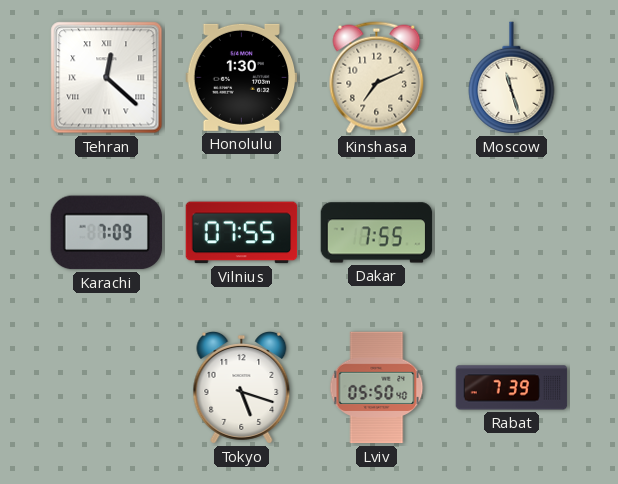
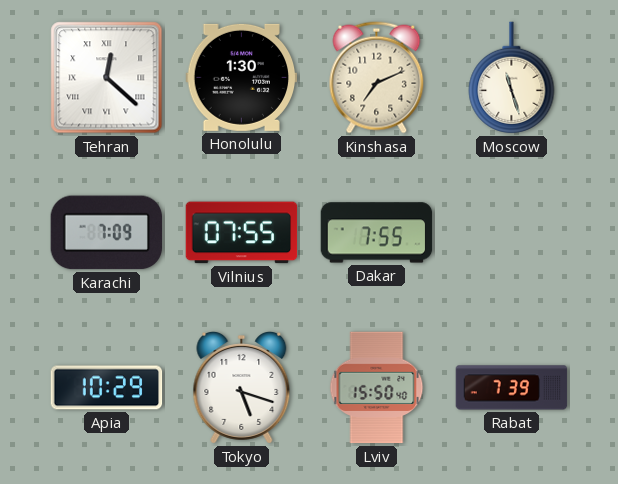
Apia: none -> 10:29 (107, 388)
Lviv: 05:50 -> 15:50 (377, 388)
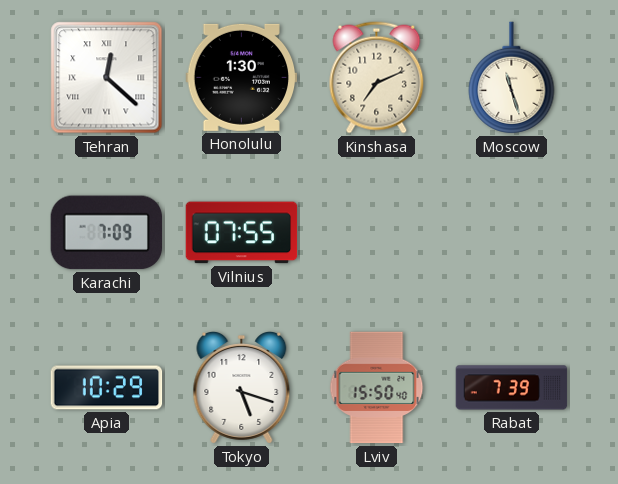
Dakar: 7:55 -> none (377, 233)
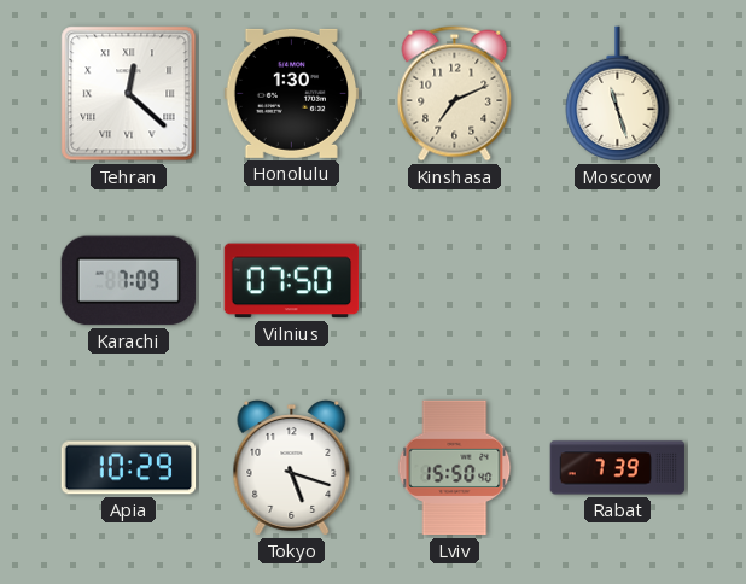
Vilnius: 07:55 -> 07:50 (292, 281)
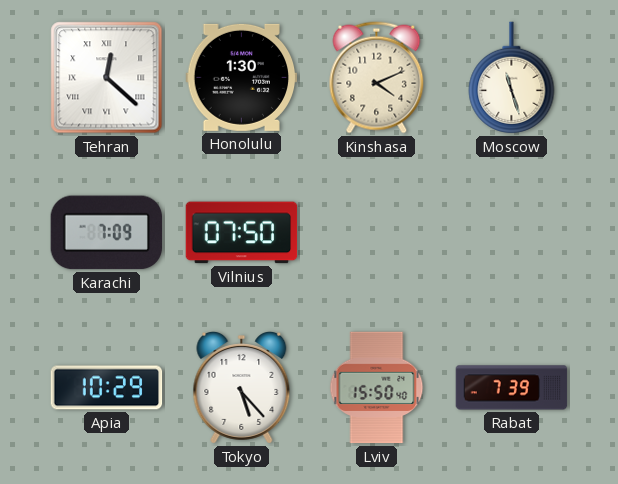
Kinshasa: 7:11 -> 4:11 (377, 78)
Tokyo: 5:18 -> 5:23 (242, 388)
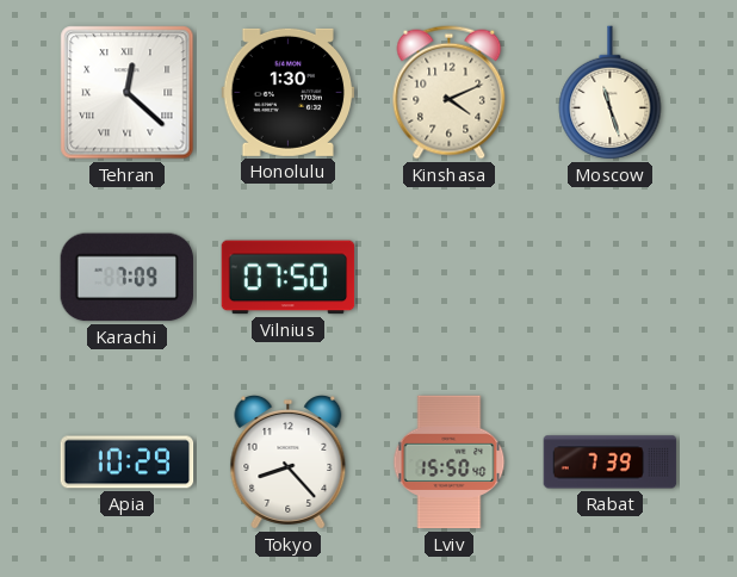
Tokyo: 5:23 -> 8:23 (289, 463)
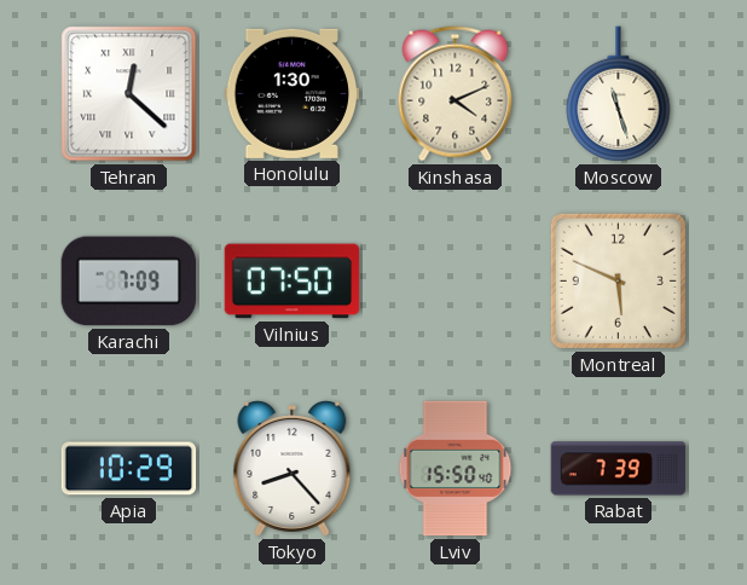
Montreal: none -> 5:49 (618, 280)
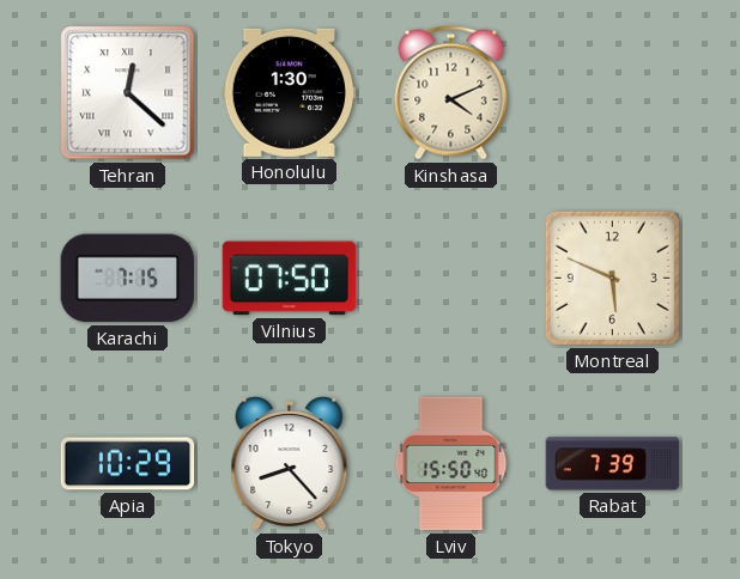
Moscow: 11:27 -> none (619, 94)
Karachi: 7:09 -> 7:15 (128, 279)
